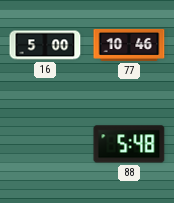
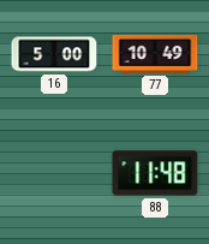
77: 10:46 -> 10:49 (155, 54)
88: 5:48 -> 11:48 (155, 173)
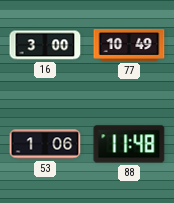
16: 5:00 -> 3:00 (45, 45)
53: none -> 1:06 (45, 144)
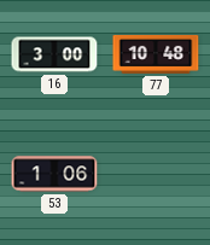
77: 10:49 -> 10:48 (156, 54)
88: 11:48 -> none (129, 144)
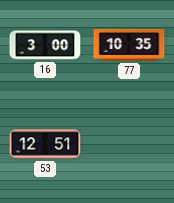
77: 10:48 -> 10:35 (129, 45)
53: 1:06 -> 12:51 (45, 144)
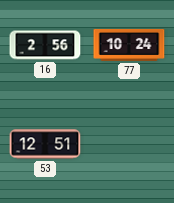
16: 3:00 -> 2:56 (45, 45)
77: 10:35 -> 10:24 (129, 45)
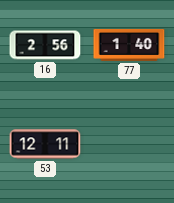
77: 10:24 -> 1:40 (129, 45)
53: 12:51 -> 12:11 (45, 144)
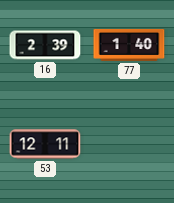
16: 2:56 -> 2:39 (45, 45)
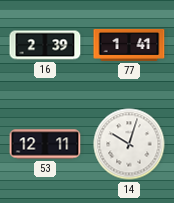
77: 1:40 -> 1:41 (129, 45)
14: none -> 10:03 (129, 144)
